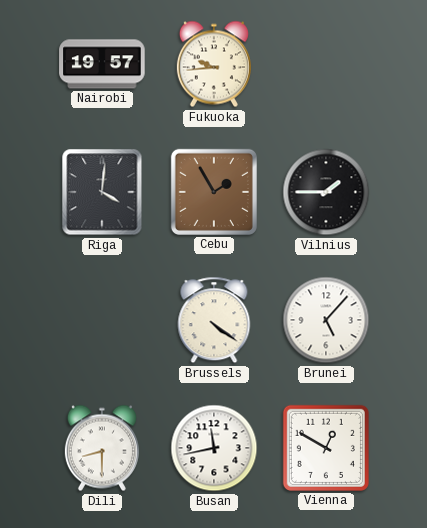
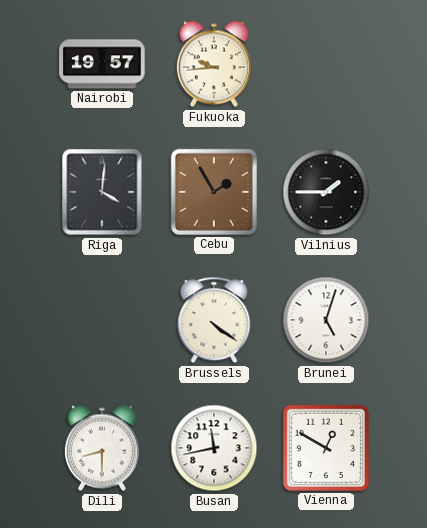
Brunei: 5:07 -> 5:03 (326, 320)
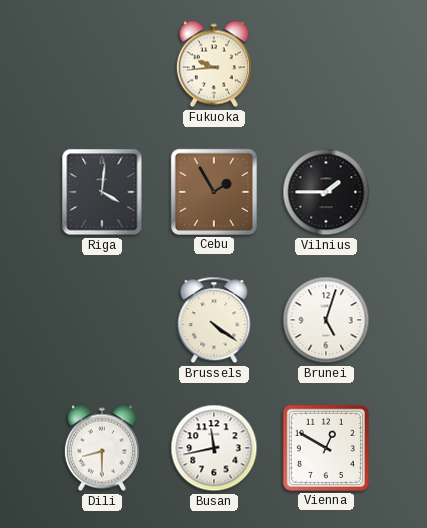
Nairobi: 19:57 -> none (102, 64)
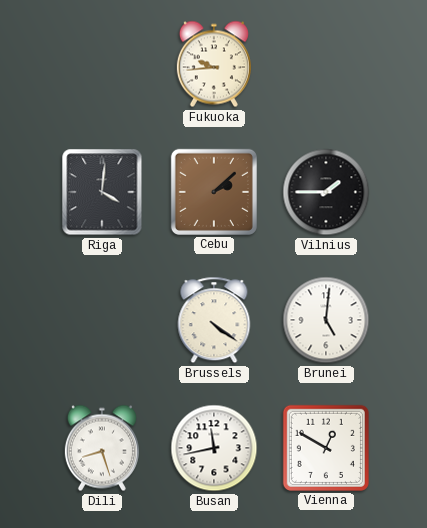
Cebu: 1:55 -> 2:08 (214, 192)
Brunei: 5:03 -> 5:01 (326, 320)
Dili: 8:30 -> 8:27 (102, 448)
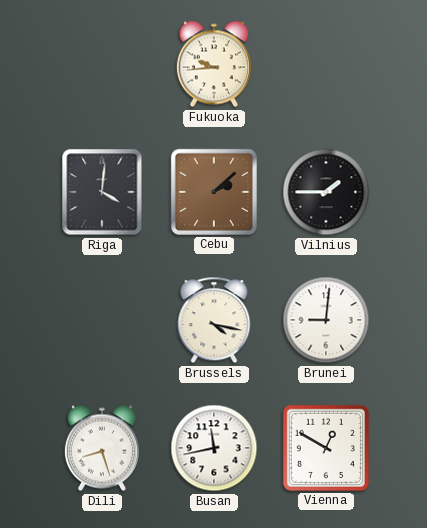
Brussels: 4:21 -> 4:17 (214, 320)
Brunei: 5:01 -> 9:01 (326, 320)
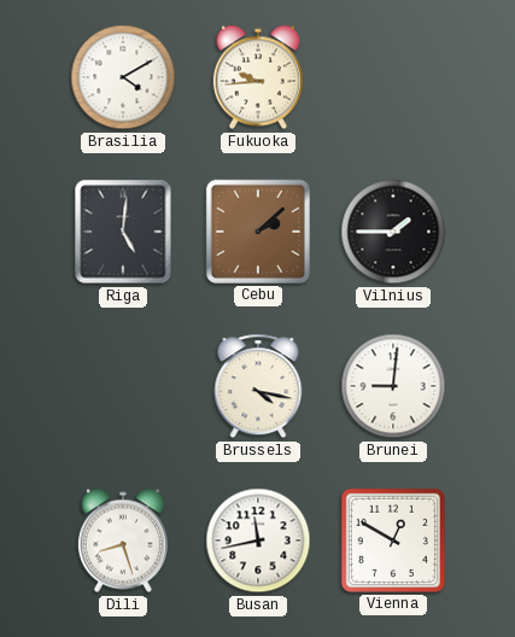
Brasilia: none -> 4:10 (123, 77)
Riga: 4:01 -> 5:01 (123, 232)
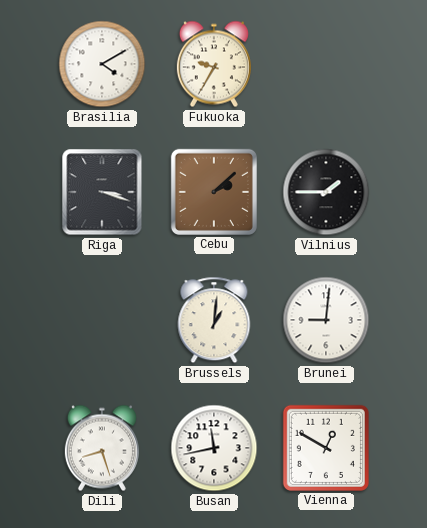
Fukuoka: 9:44 -> 9:35 (214, 64)
Riga: 5:01 -> 3:18 (102, 192)
Brussels: 4:17 -> 1:01 (214, 320)
